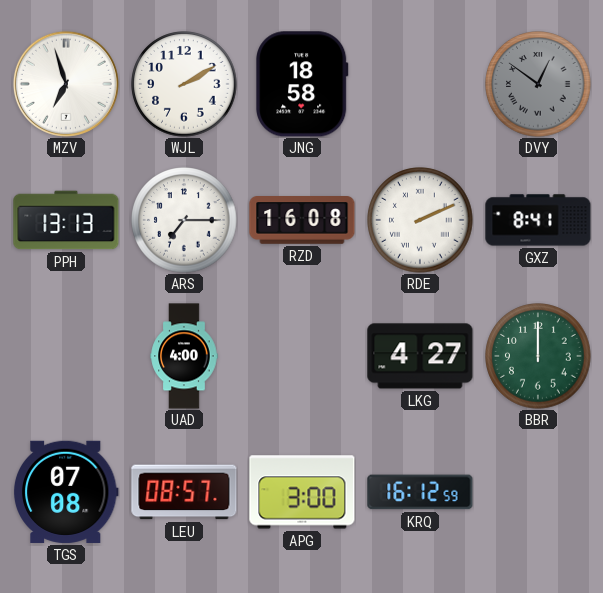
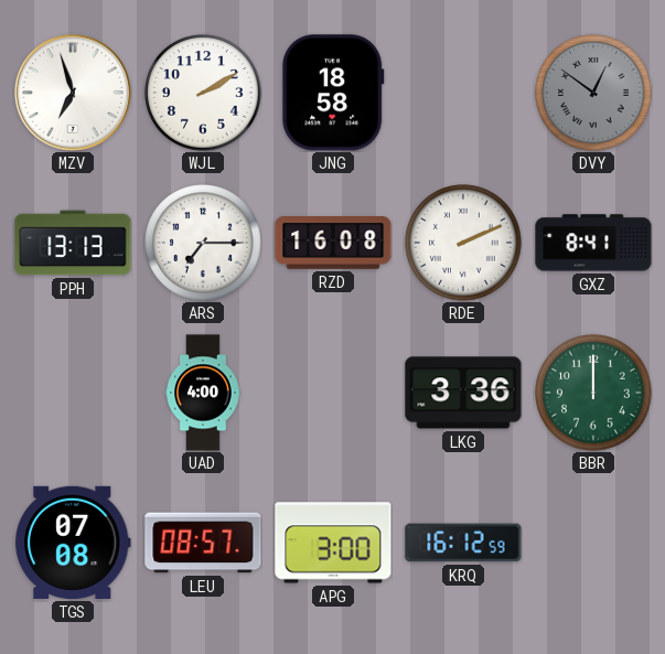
LKG: 4:27 -> 3:36 (463, 393)
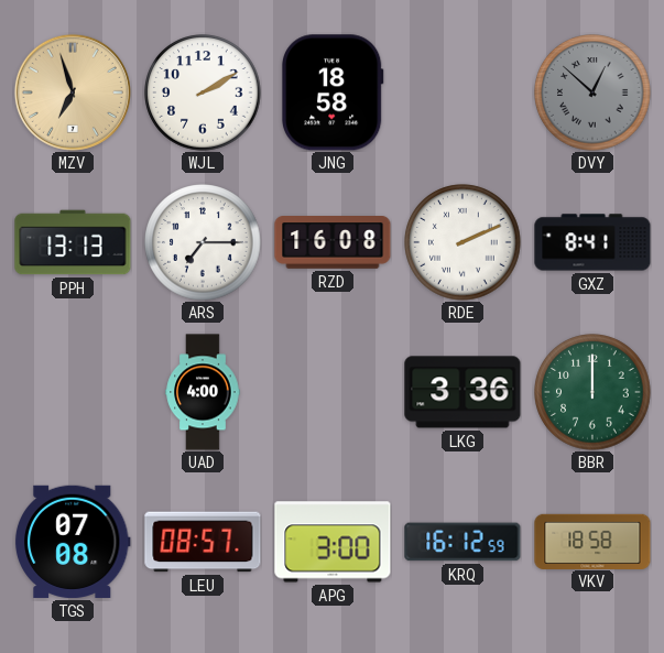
MZV dial: white -> champagne (73, 92)
DVY: 12:51 -> 12:52 (592, 92)
VKV: none -> 18:58 (592, 541)
